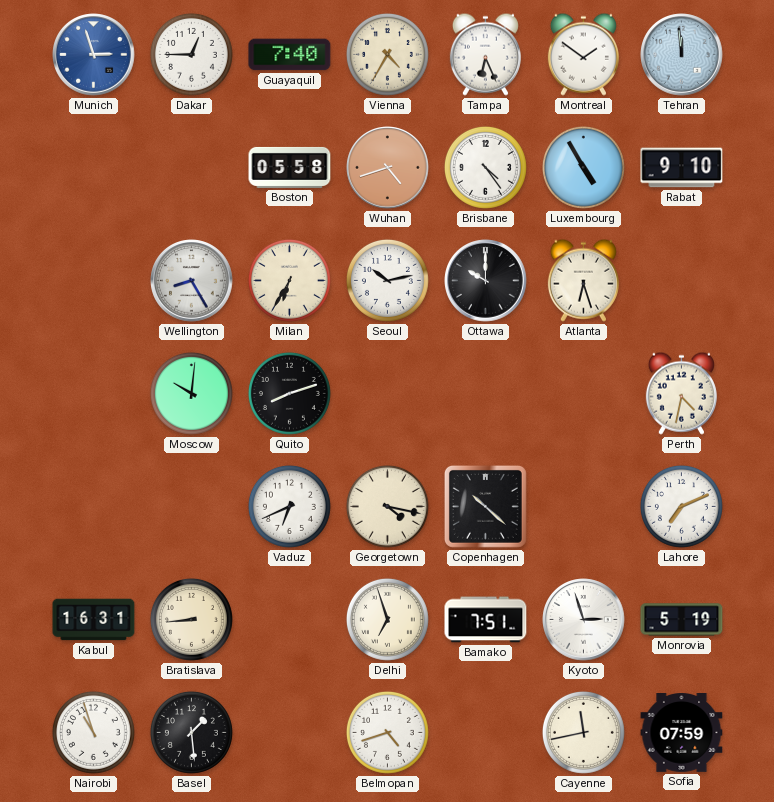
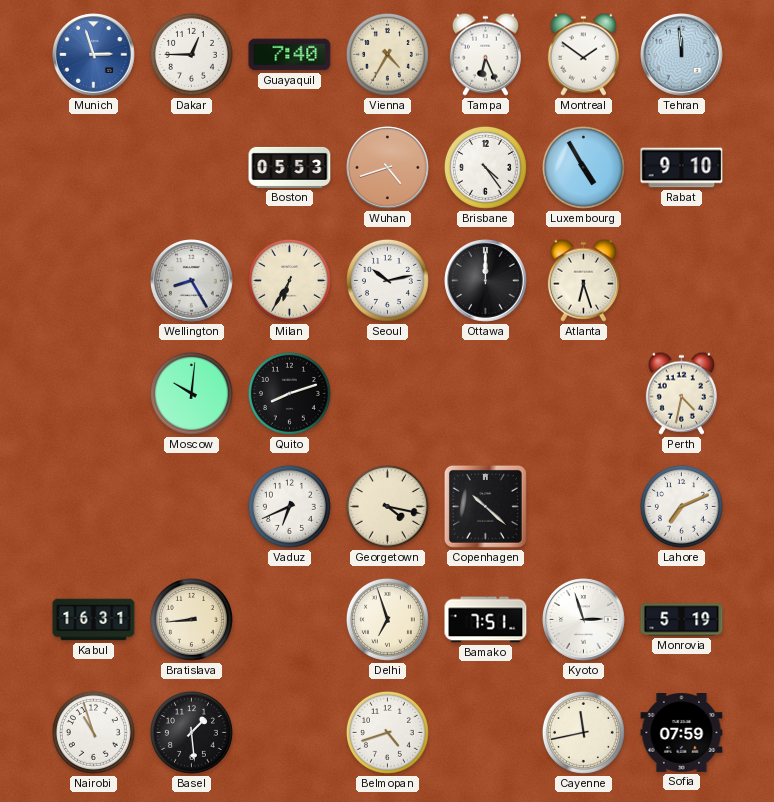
Boston: 05:58 -> 05:53 (290, 167)
Ottawa: 10:00 -> 12:00 (486, 281)
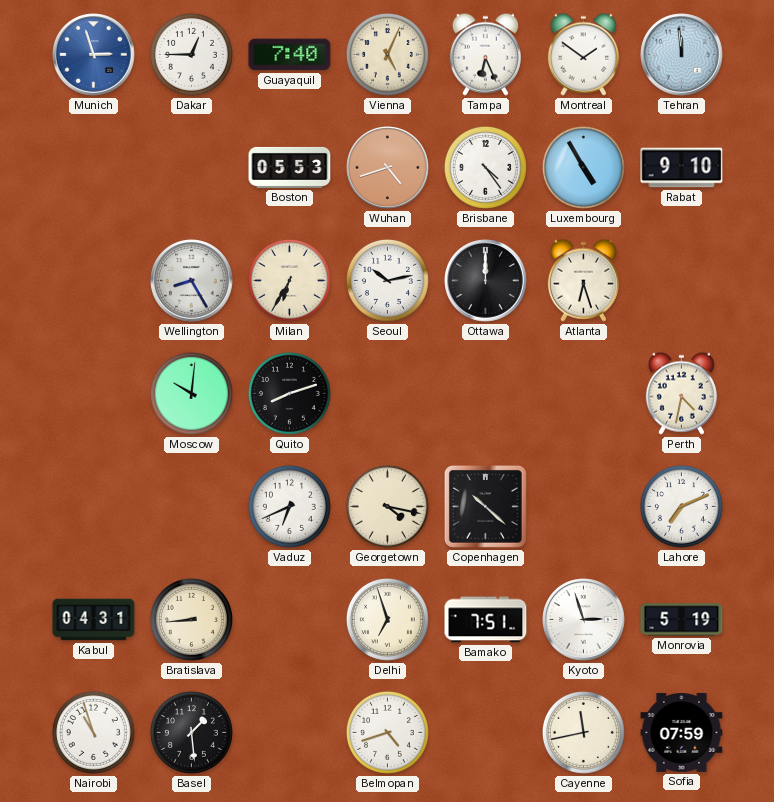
Vienna: 4:35 -> 5:04 (387, 54)
Kabul: 16:31 -> 04:31 (94, 620)
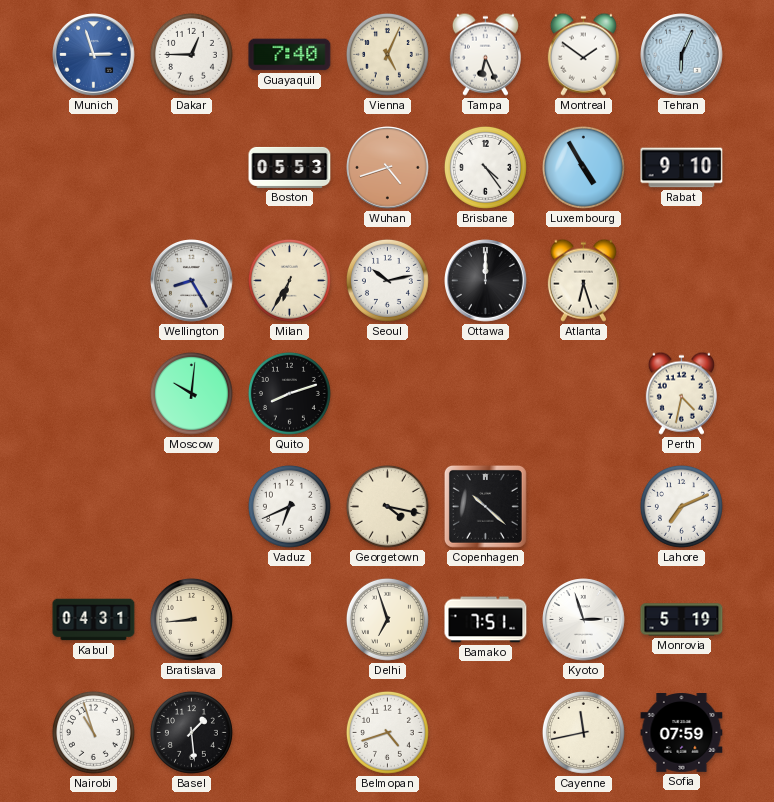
Tehran: 11:59 -> 6:04 (682, 55)
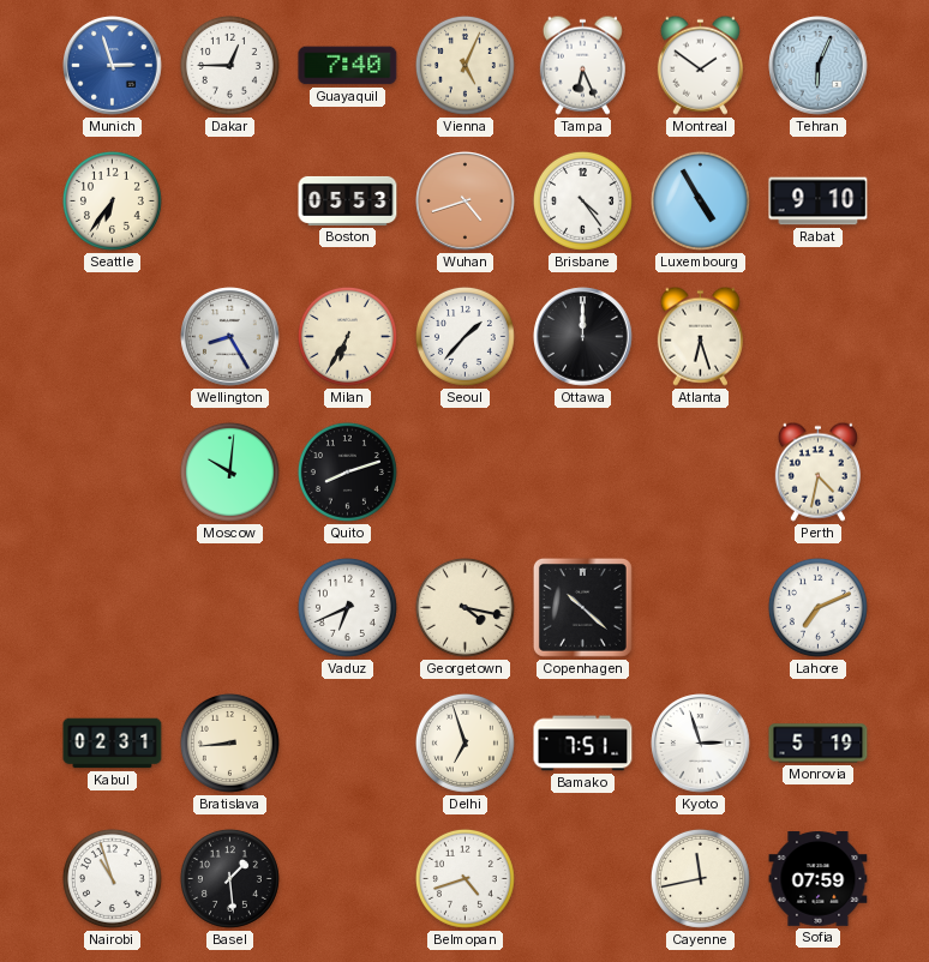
Seattle: none -> 6:36 (112, 200)
Seoul: 10:13 -> 1:37 (464, 336)
Kabul: 04:31 -> 02:31 (113, 744)
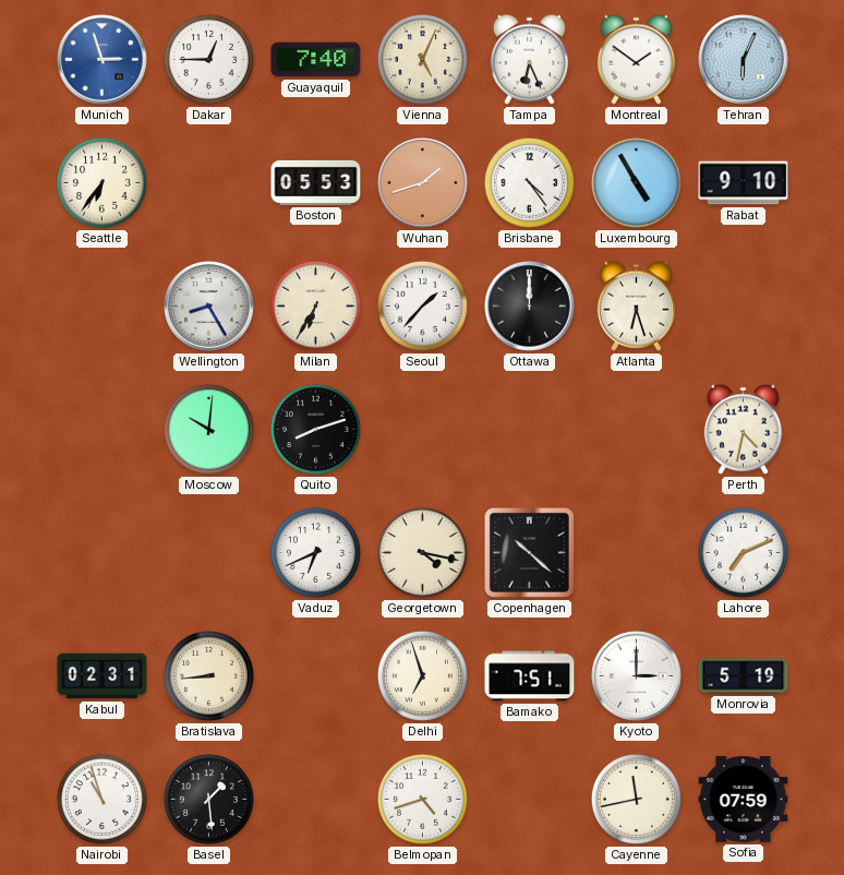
Wuhan: 4:42 -> 1:42 (423, 183)
Kyoto: 2:57 -> 3:00 (637, 676)
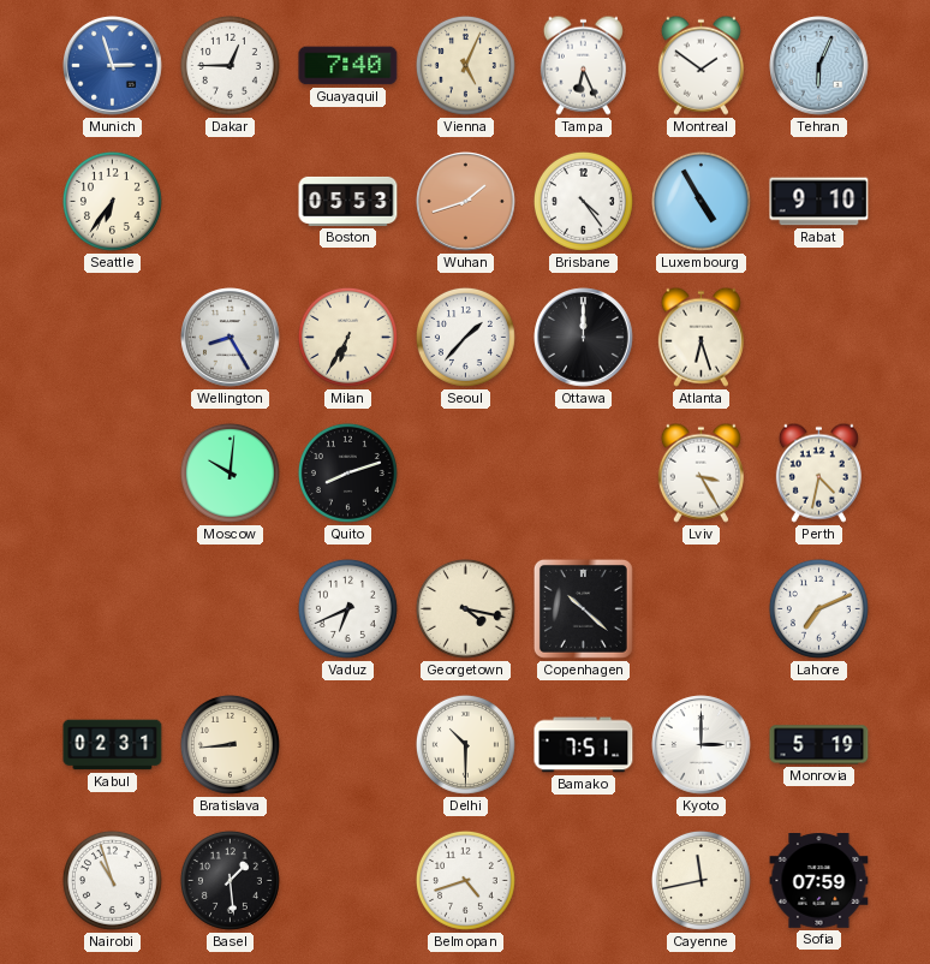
Lviv: none -> 3:25 (701, 472)
Delhi: 6:57 -> 10:30 (465, 744)
